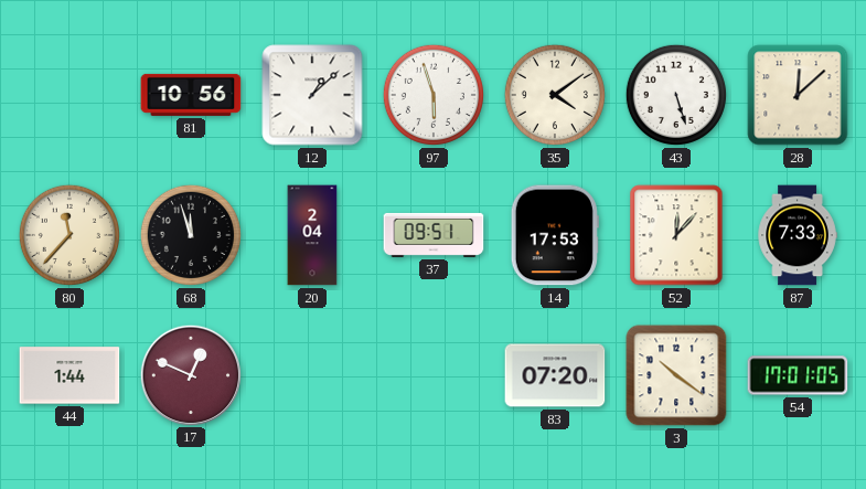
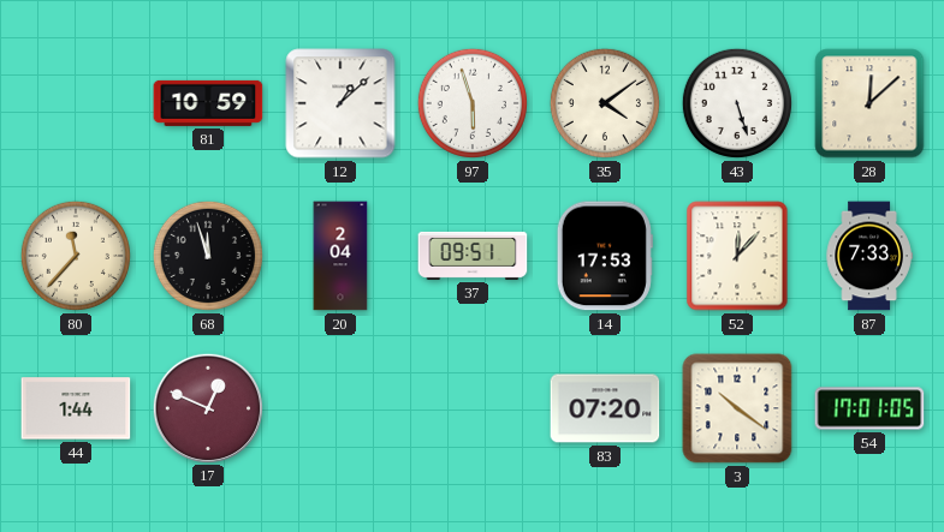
81: 10:56 -> 10:59 (208, 103)
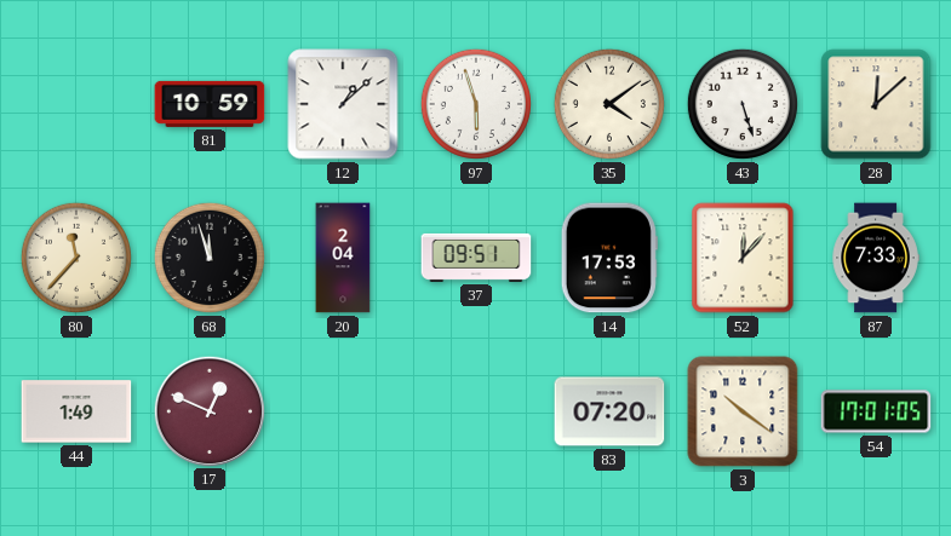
44: 1:44 -> 1:49 (76, 411)
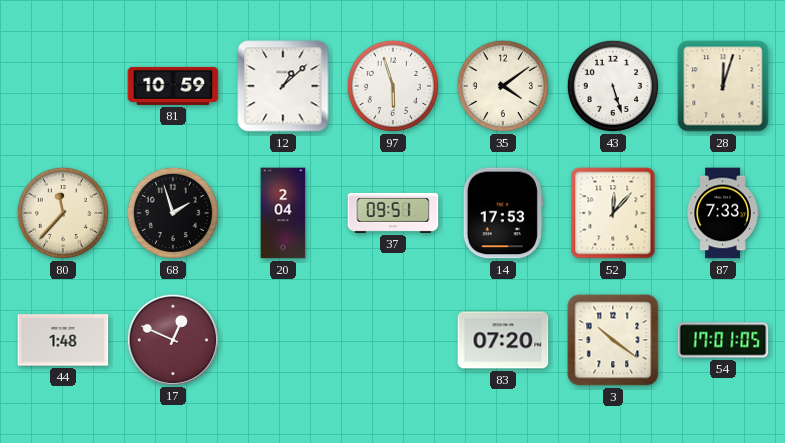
28: 12:08 -> 12:03 (723, 86)
68: 11:57 -> 1:57 (173, 213)
44: 1:49 -> 1:48 (63, 340)
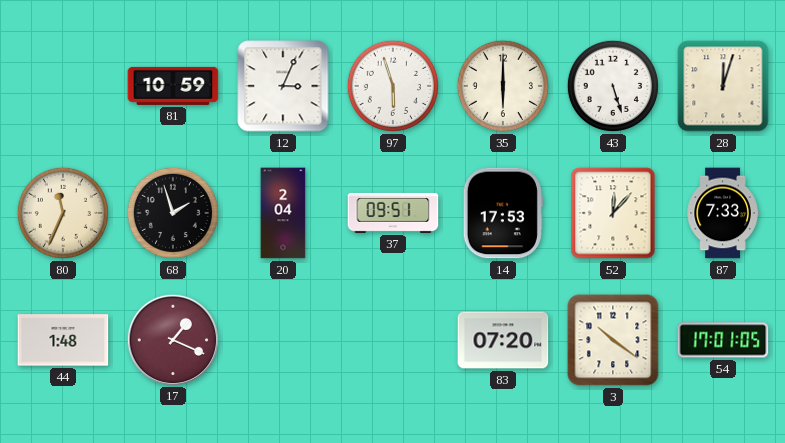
12: 1:08 -> 3:04 (283, 86)
35: 4:09 -> 6:00 (503, 86)
80: 11:37 -> 11:34 (63, 213)
17: 12:49 -> 1:19 (172, 339)
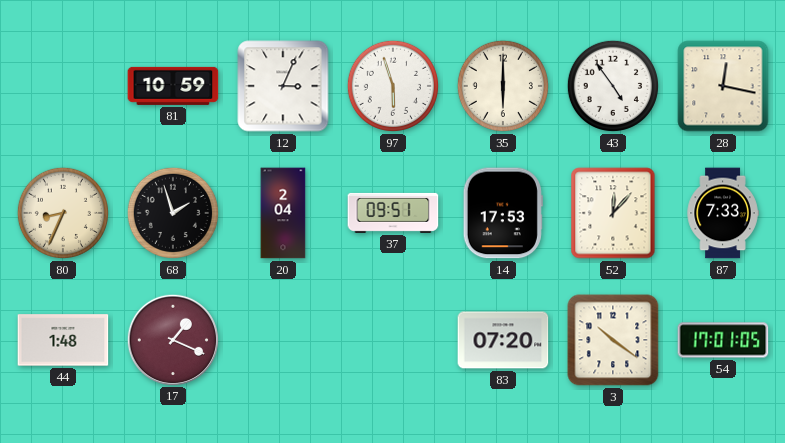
43: 5:27 -> 4:54 (613, 86)
28: 12:03 -> 12:17 (723, 86)
80: 11:34 -> 8:34 (63, 213)
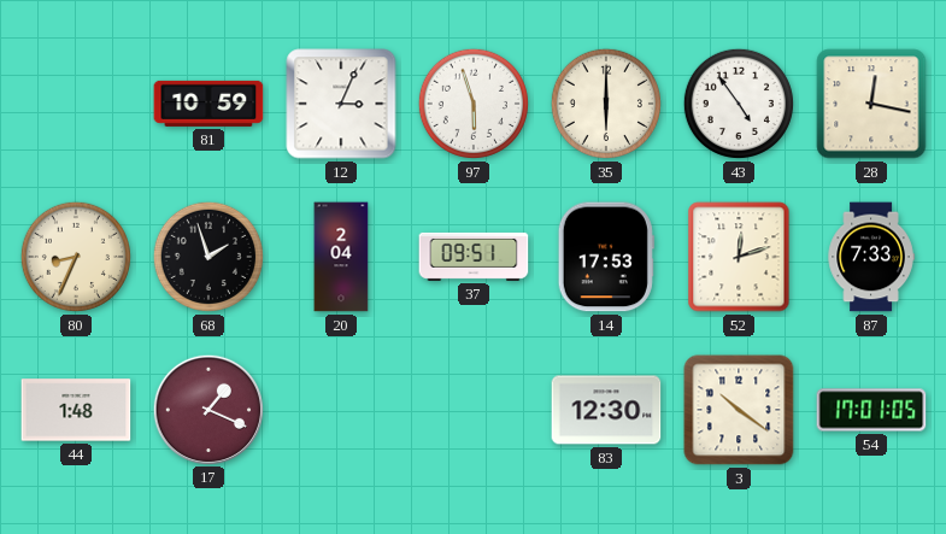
52: 12:07 -> 12:12 (739, 257)
83: 07:20 -> 12:30 (606, 410)
